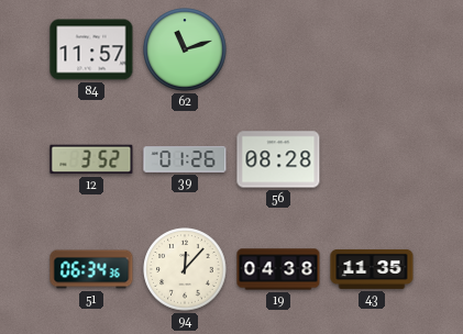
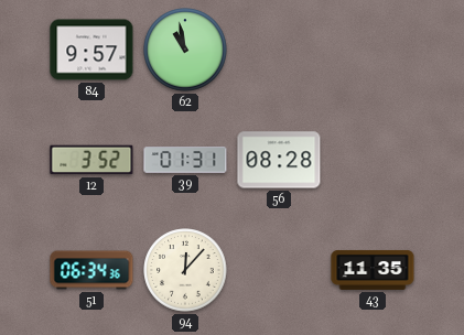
84: 11:57 -> 9:57 (91, 50)
62: 11:12 -> 10:58 (185, 50)
39: 01:26 -> 01:31 (185, 160)
19: 04:38 -> none (278, 269)
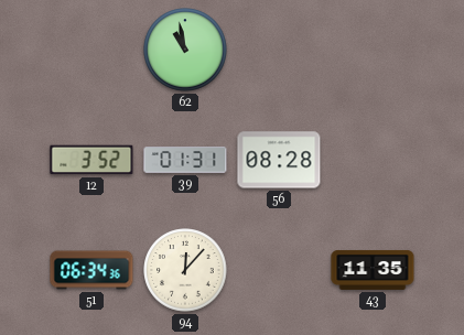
84: 9:57 -> none (91, 50)
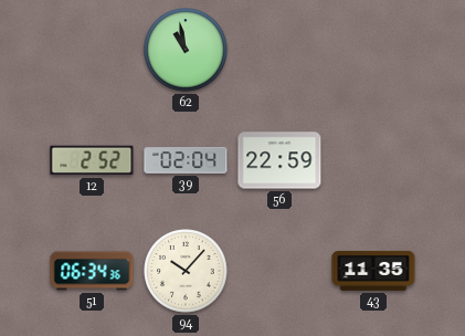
12: 3:52 -> 2:52 (92, 160)
39: 01:31 -> 02:04 (186, 160)
56: 08:28 -> 22:59 (279, 160)
94: 12:07 -> 10:07 (186, 271)
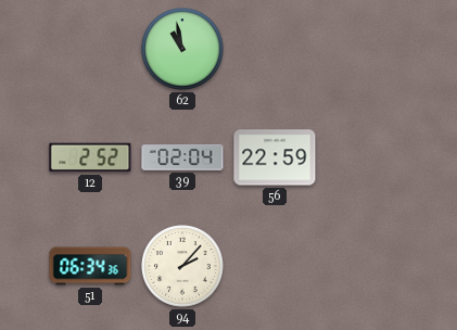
94: 10:07 -> 2:07 (182, 266)
43: 11:35 -> none (373, 271)
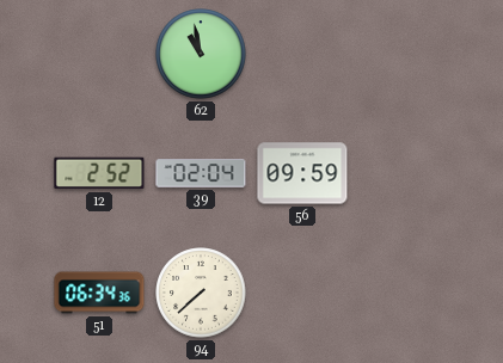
56: 22:59 -> 09:59 (302, 173)
94: 2:07 -> 7:38 (201, 293)
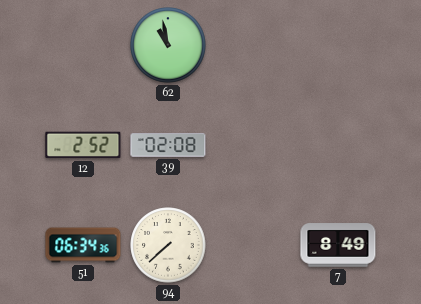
39: 02:04 -> 02:08 (168, 145)
56: 09:59 -> none (302, 173)
7: none -> 8:49 (338, 245)
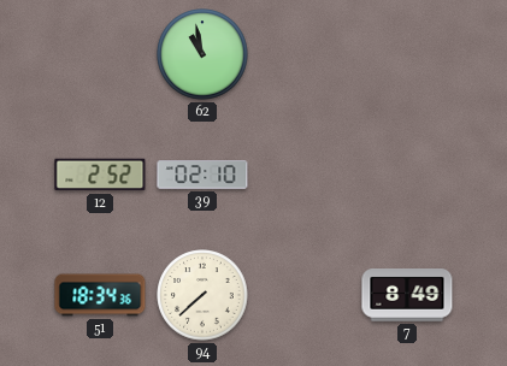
39: 02:08 -> 02:10 (202, 175)
51: 06:34 -> 18:34 (100, 295)
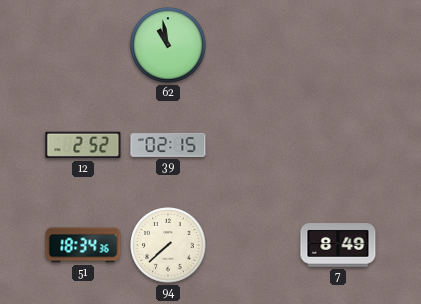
39: 02:10 -> 02:15 (168, 145)
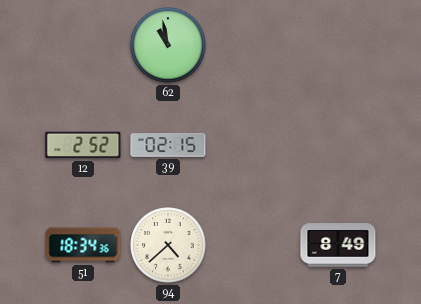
94: 7:38 -> 4:38 (168, 245)
